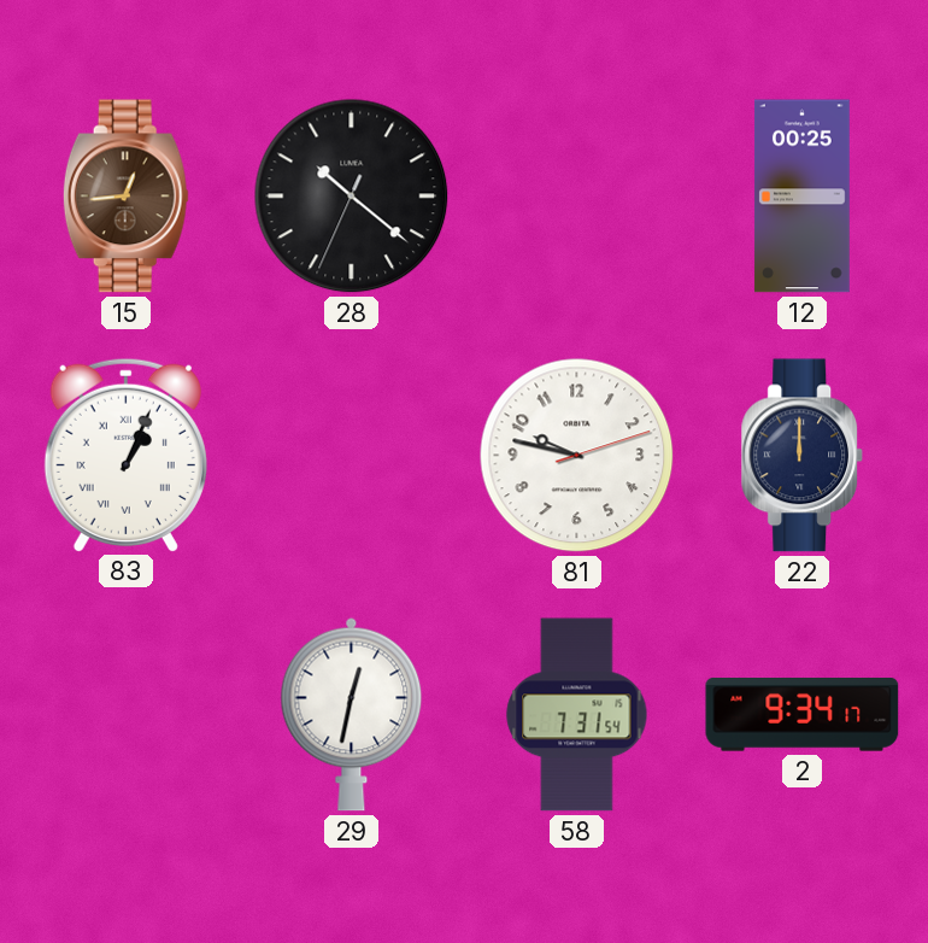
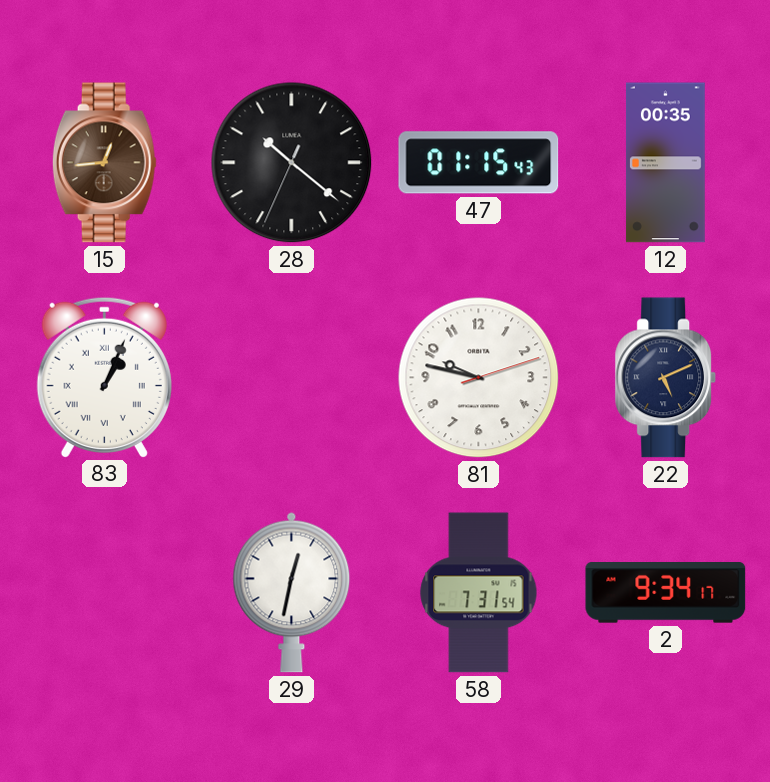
47: none -> 01:15 (479, 163)
12: 00:25 -> 00:35 (665, 163)
22: 12:00 -> 5:11 (666, 378)
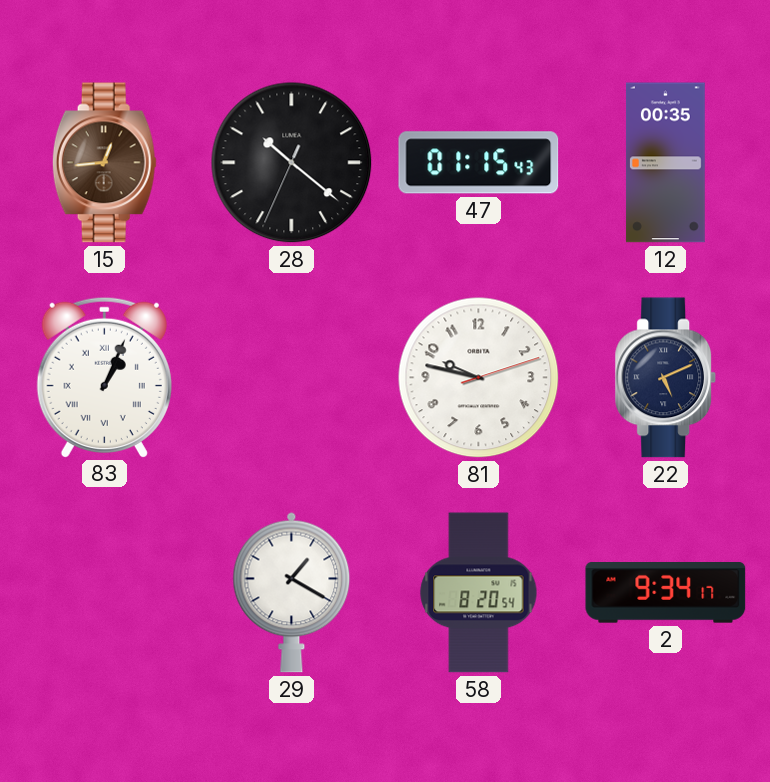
29: 12:32 -> 1:20 (292, 592)
58: 7:31 -> 8:20 (479, 593)
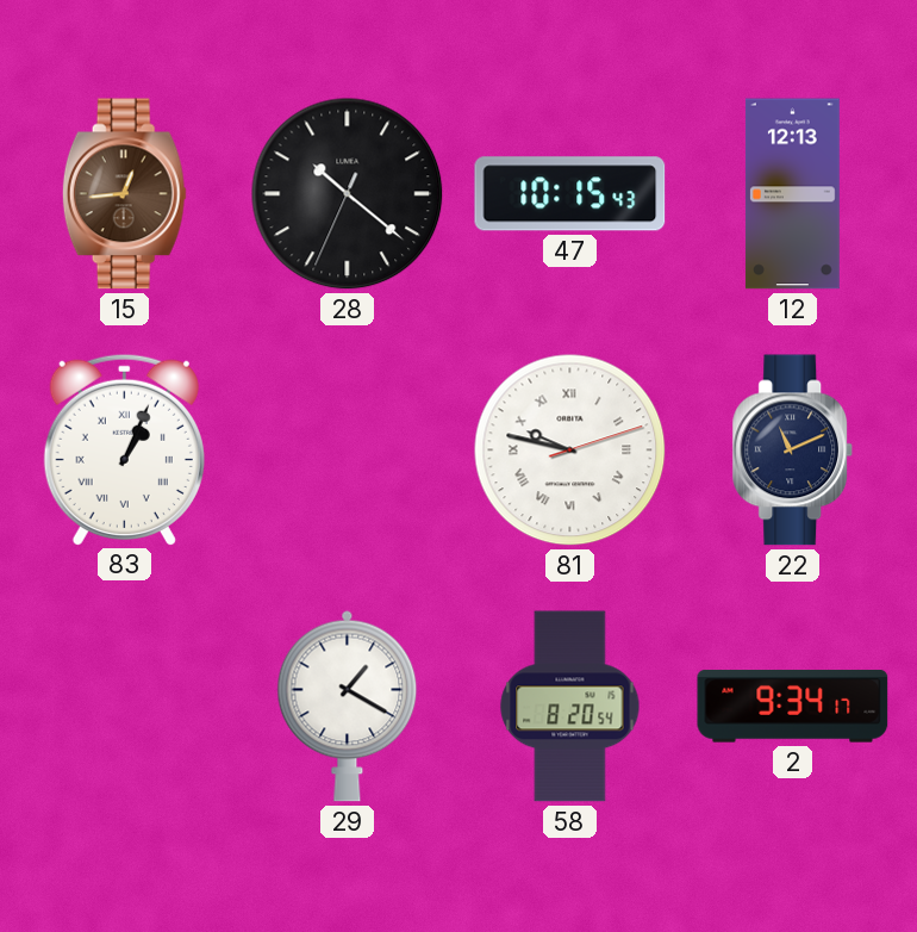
47: 01:15 -> 10:15 (570, 194)
12: 00:35 -> 12:13 (792, 194)
81 numerals: Arabic -> Roman (570, 451)
22: 5:11 -> 11:11 (793, 451)
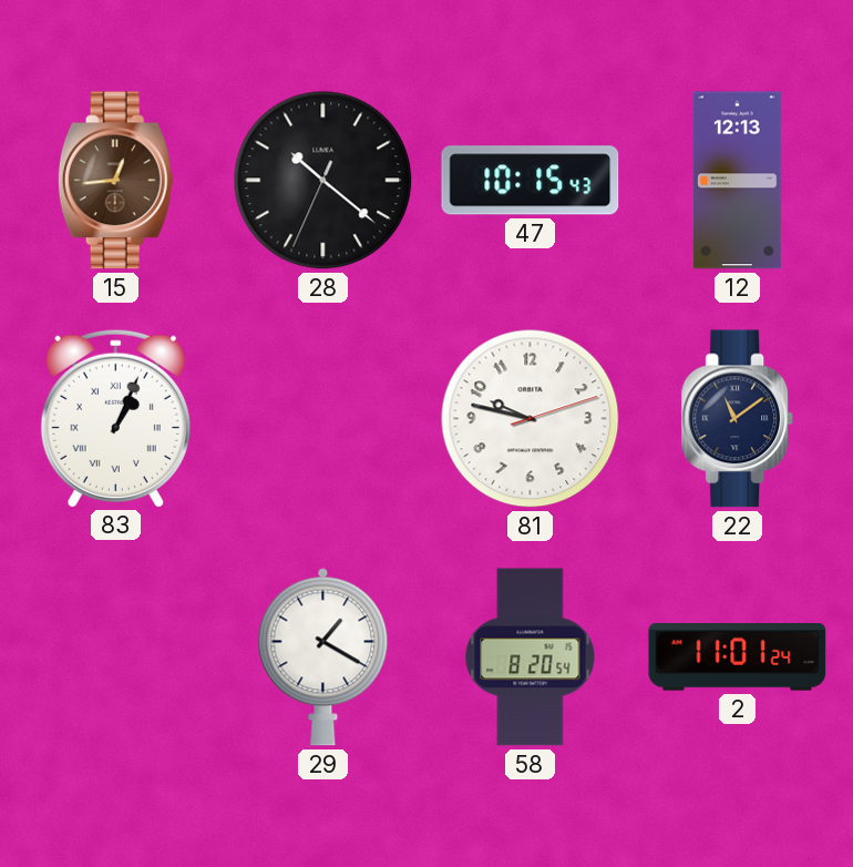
81 numerals: Roman -> Arabic (531, 419)
22: 11:11 -> 11:09 (738, 419)
2: 9:34 -> 11:01 (738, 657)
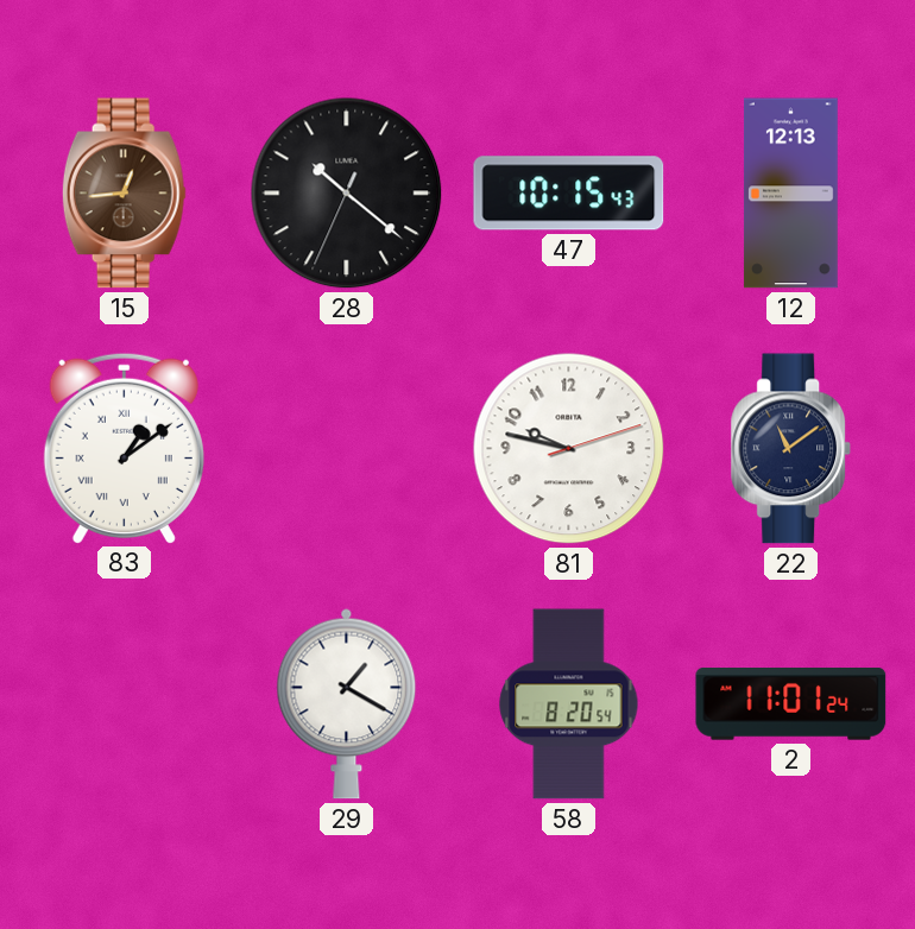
83: 1:04 -> 1:09 (124, 448)
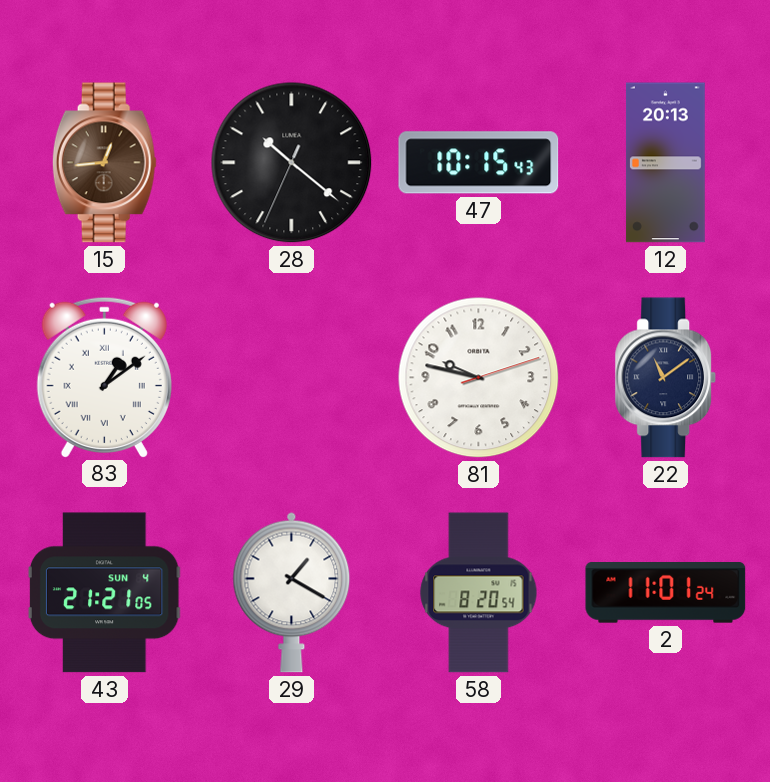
12: 12:13 -> 20:13 (665, 163)
43: none -> 21:21 (104, 593)
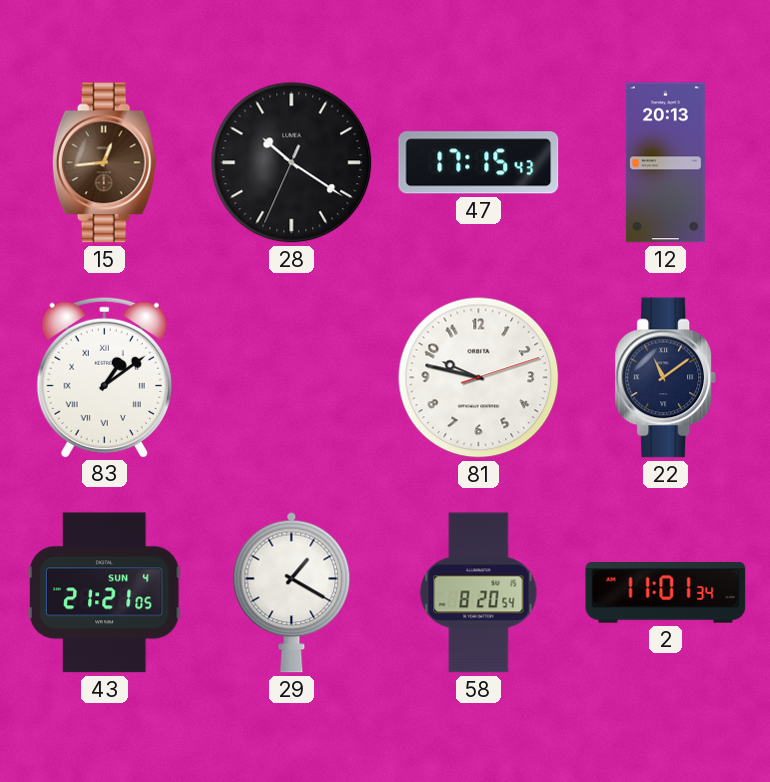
28: 10:21 -> 10:20 (292, 163)
47: 10:15 -> 17:15 (479, 163)
2: 11:01:24 -> 11:01:34 (666, 593)
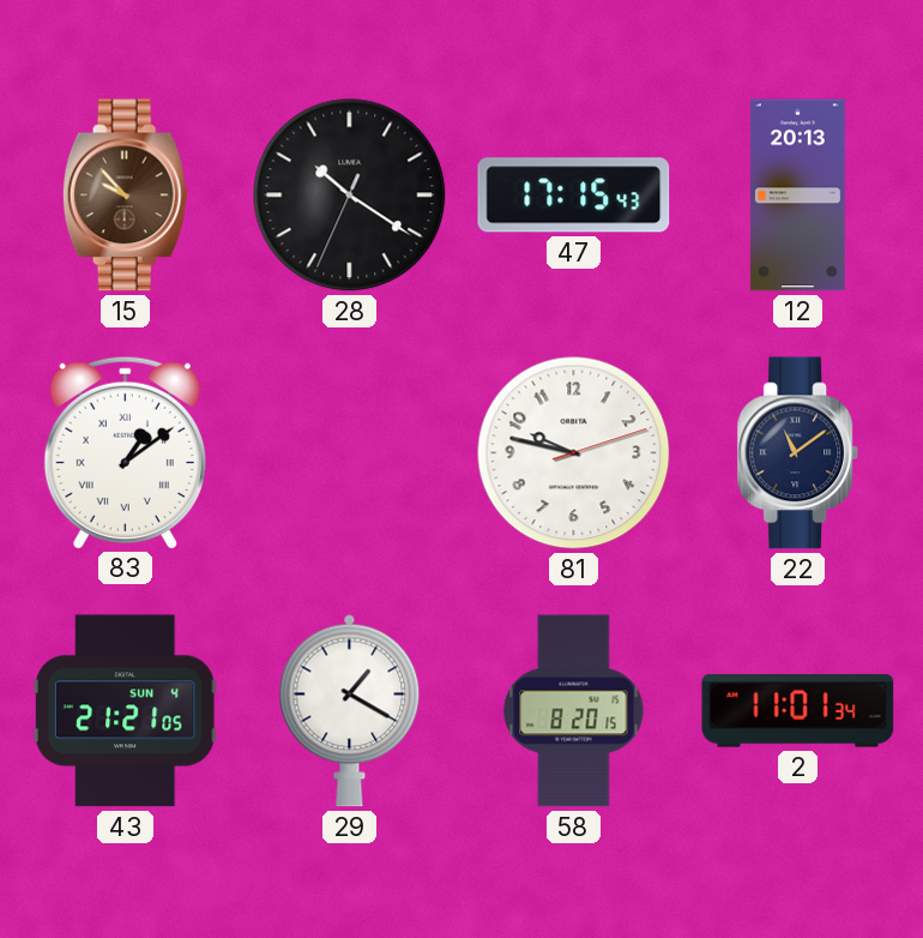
15: 12:44 -> 9:53 (125, 196)
58: 8:20:54 -> 8:20:15 (574, 711)
